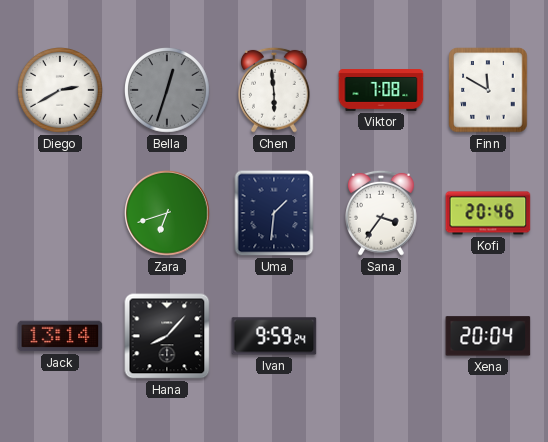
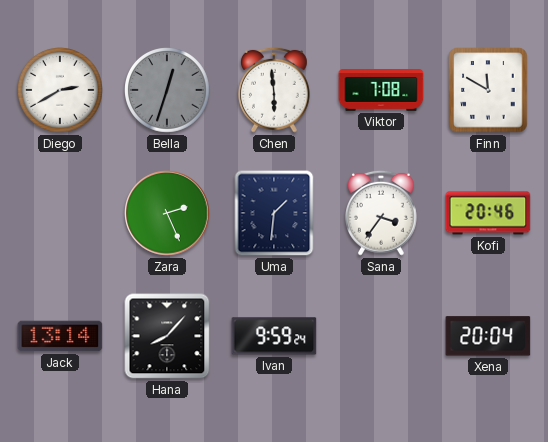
Zara: 6:42 -> 2:26 (167, 213)
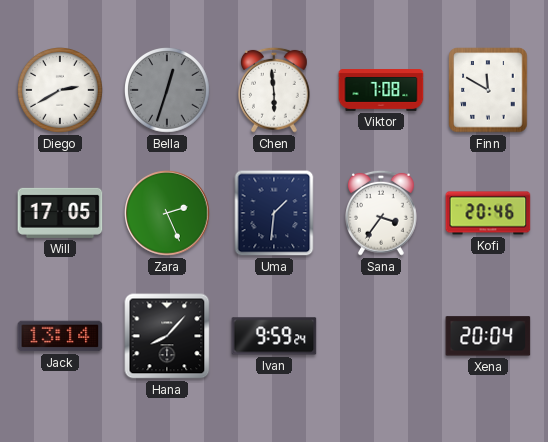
Will: none -> 17:05 (60, 213)
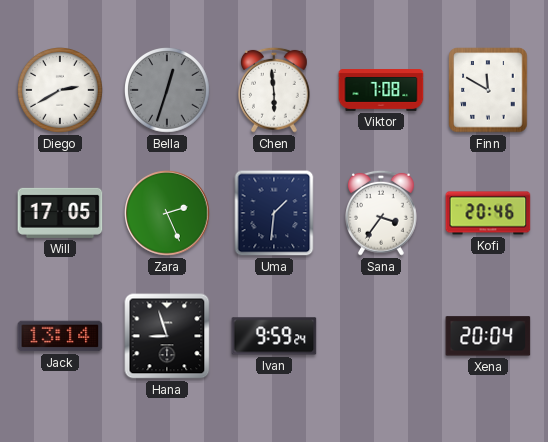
Hana: 8:07 -> 8:57 (167, 336)
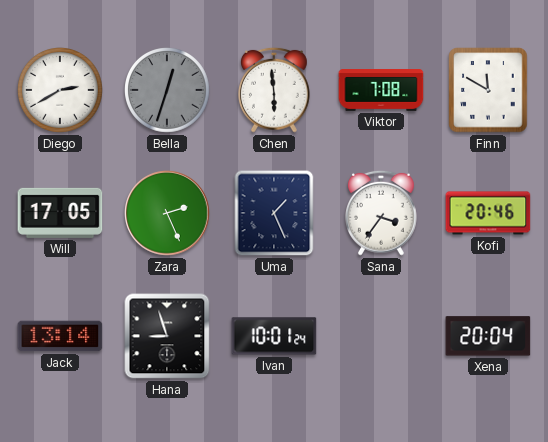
Uma: 1:31 -> 1:26 (274, 213)
Ivan: 9:59 -> 10:01 (274, 336)
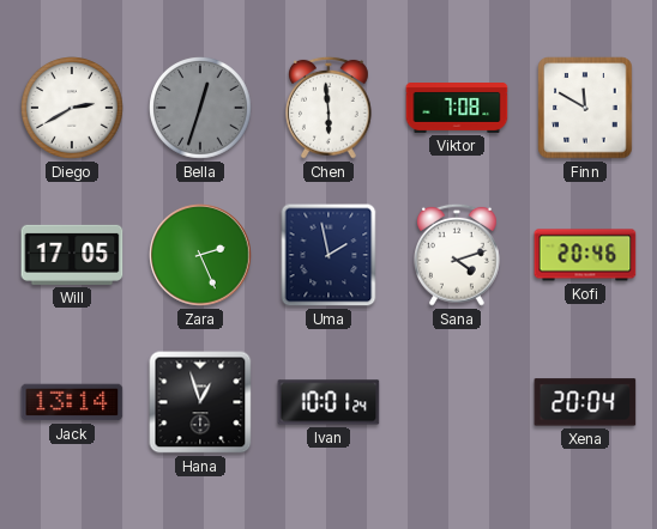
Uma: 1:26 -> 1:58 (328, 255)
Sana: 3:36 -> 4:12 (458, 255)
Hana: 8:57 -> 12:57 (200, 402)
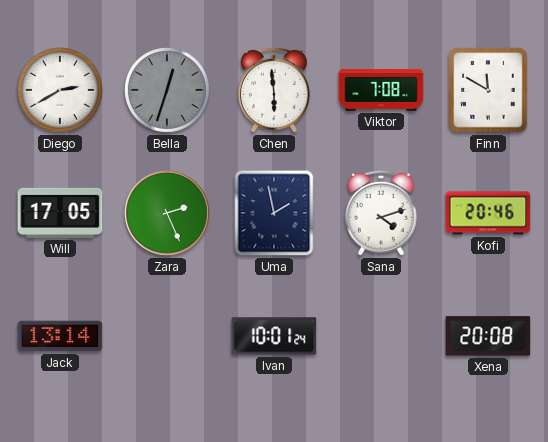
Hana: 12:57 -> none (200, 402)
Xena: 20:04 -> 20:08 (488, 336)
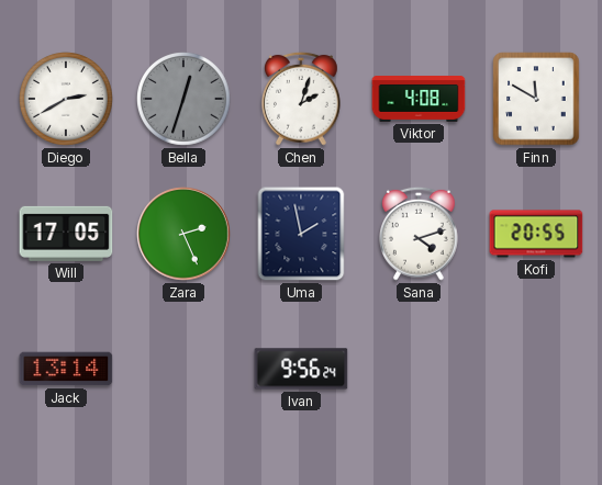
Chen: 5:59 -> 2:03 (302, 99)
Viktor: 7:08 -> 4:08 (419, 100)
Kofi: 20:46 -> 20:55 (536, 234)
Ivan: 10:01 -> 9:56 (301, 369)
Xena: 20:08 -> none (488, 336)
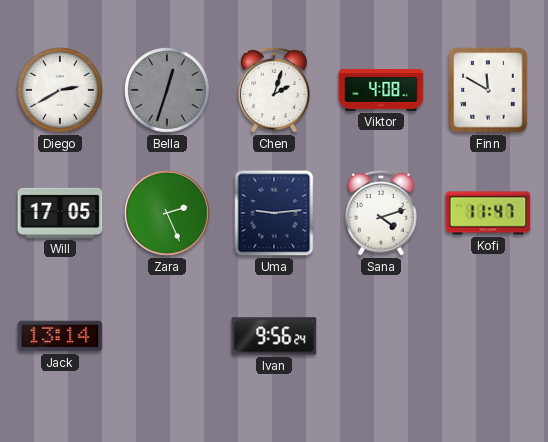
Uma: 1:58 -> 9:14 (274, 213)
Kofi: 20:55 -> 11:47 (488, 213)
